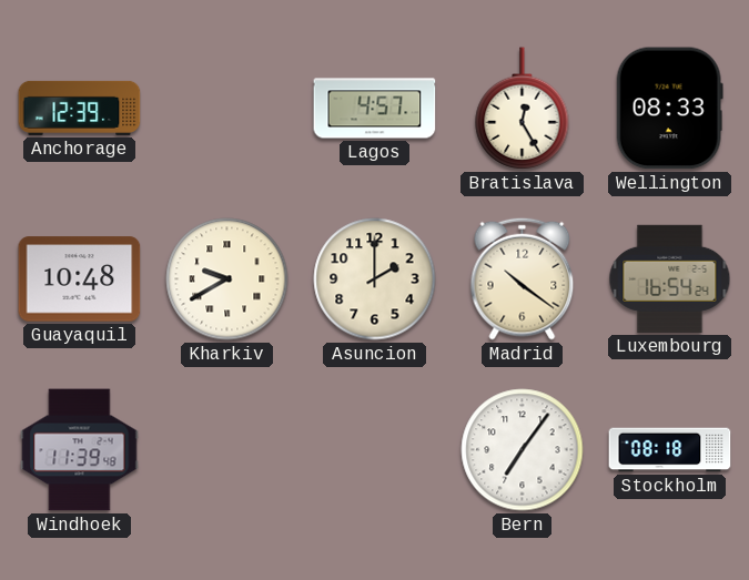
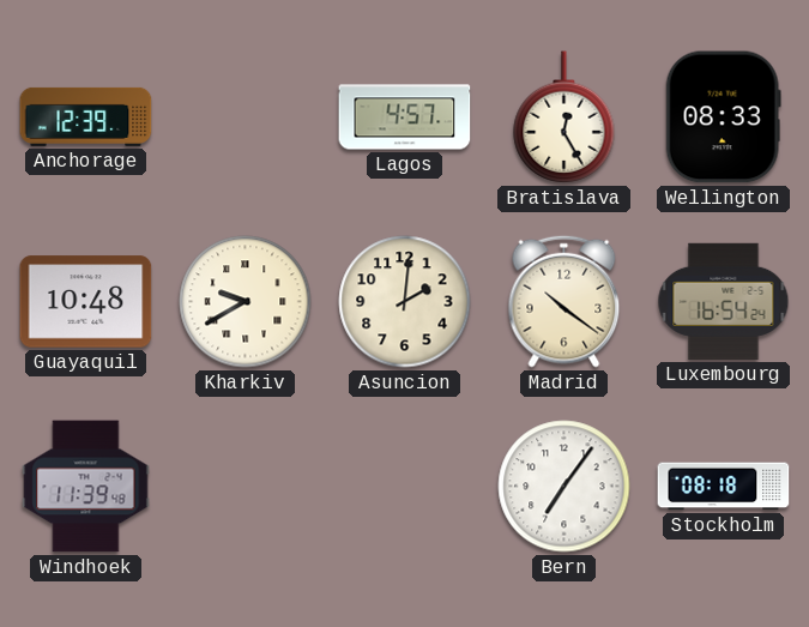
Asuncion: 2:00 -> 2:01 (405, 302)
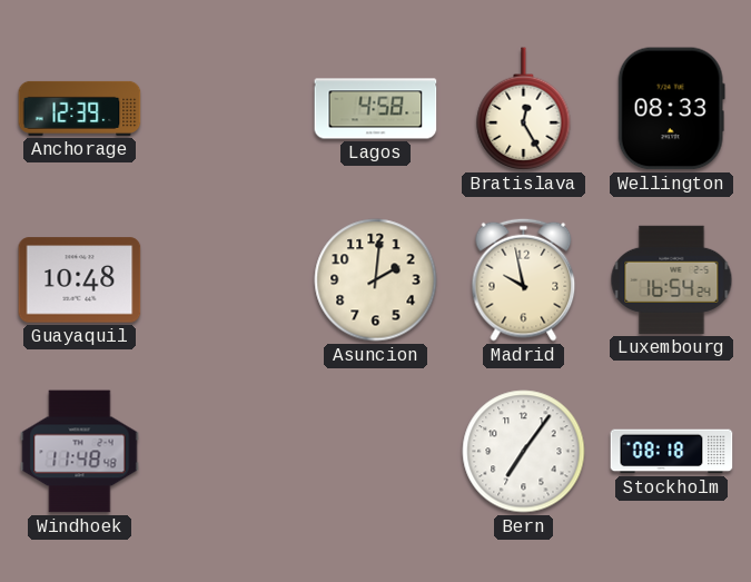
Lagos: 4:57 -> 4:58 (376, 109)
Kharkiv: 9:40 -> none (246, 302)
Madrid: 10:21 -> 9:58 (524, 279)
Windhoek: 11:39 -> 11:48 (80, 452)
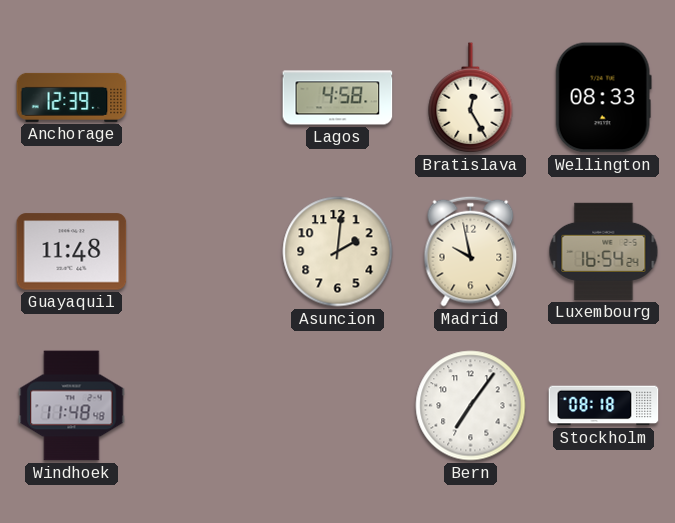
Guayaquil: 10:48 -> 11:48 (72, 252)
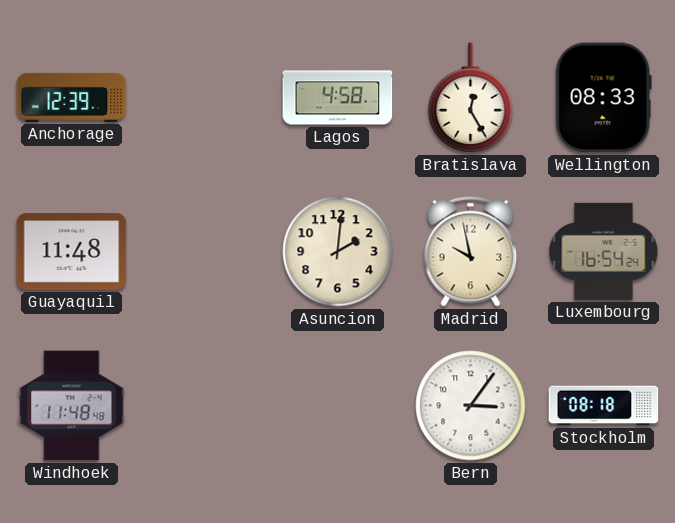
Bern: 7:06 -> 3:06 (471, 406)
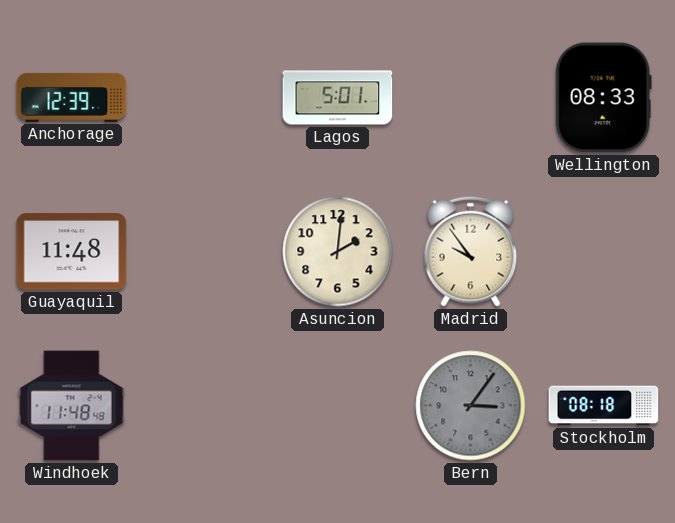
Lagos: 4:58 -> 5:01 (338, 98)
Bratislava: 12:25 -> none (471, 98)
Madrid: 9:58 -> 9:54 (471, 251)
Luxembourg: 16:54 -> none (604, 251)
Bern dial: white -> grey (471, 406)
